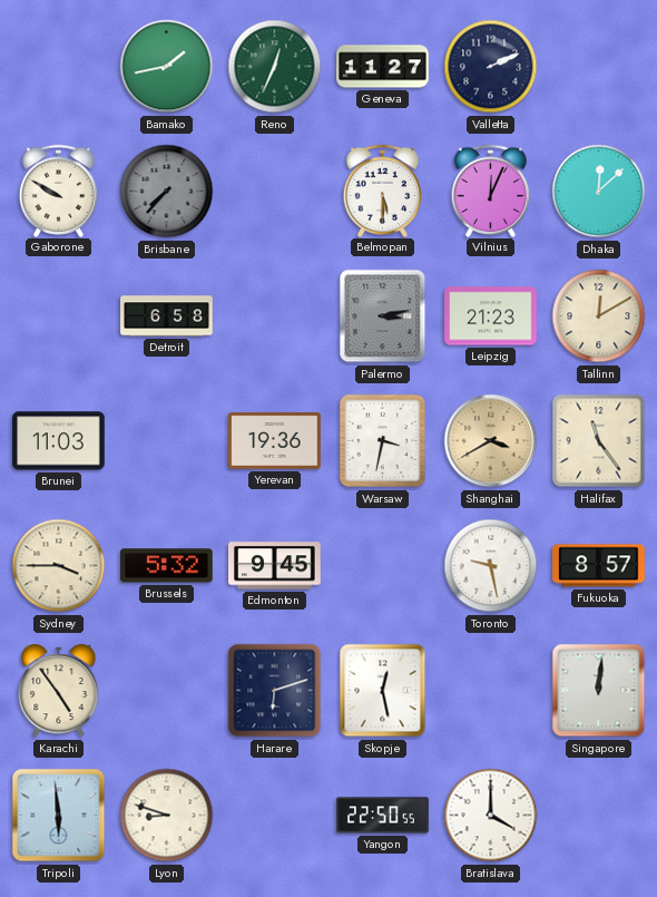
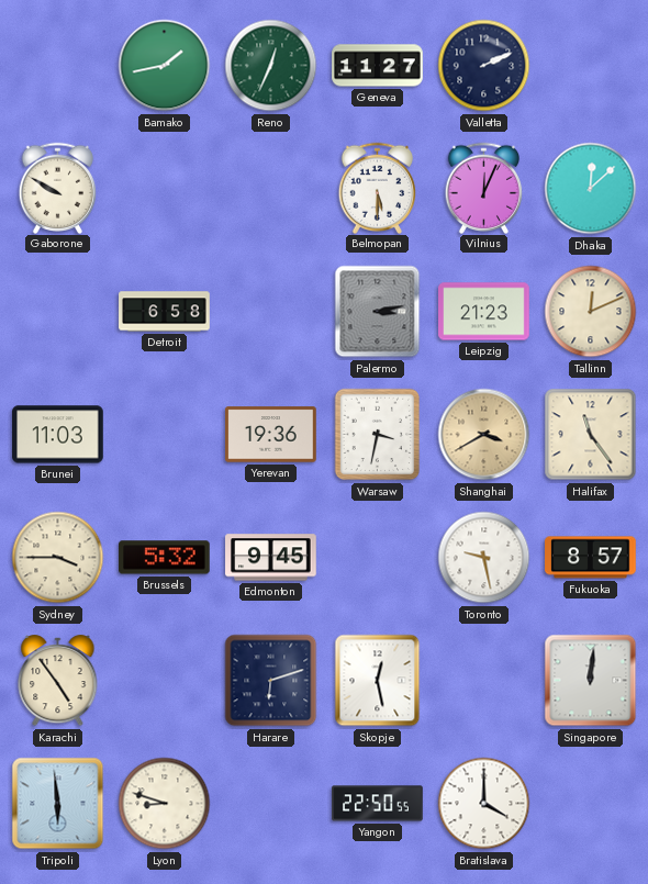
Brisbane: 7:37 -> none (167, 192)
Tallinn: 12:10 -> 12:11 (591, 312)
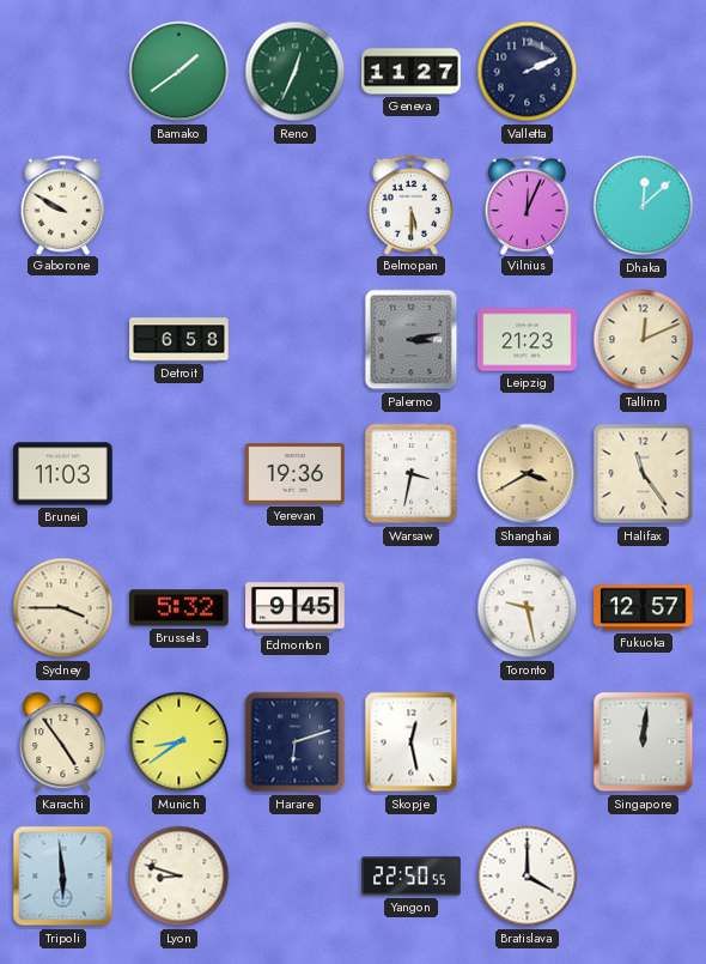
Bamako: 1:43 -> 1:39 (179, 72)
Fukuoka: 8:57 -> 12:57 (644, 608)
Munich: none -> 8:39 (179, 742)
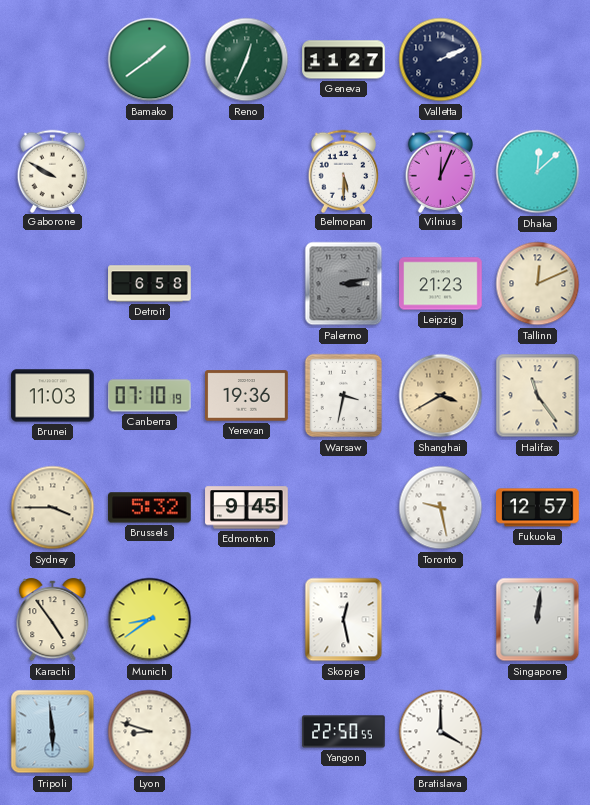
Canberra: none -> 07:10 (150, 396)
Harare: 6:12 -> none (296, 742)
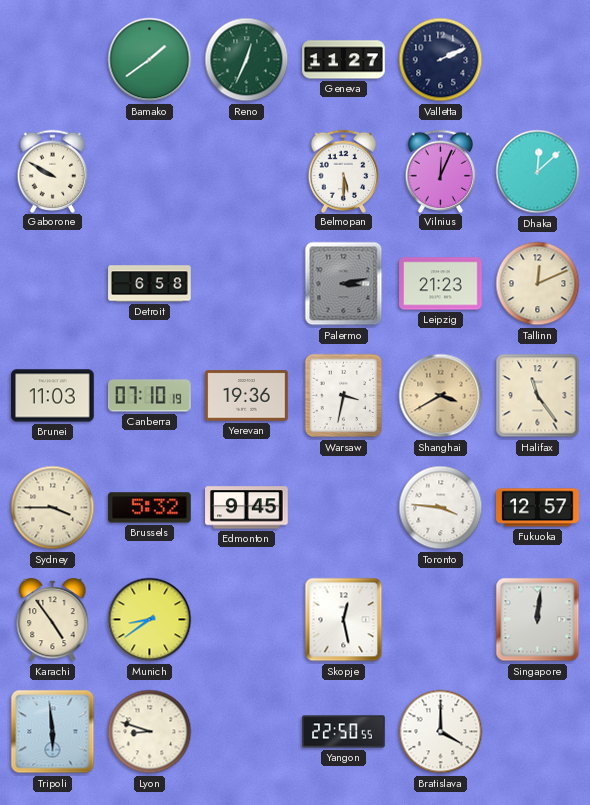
Toronto: 9:28 -> 3:46 (441, 508)
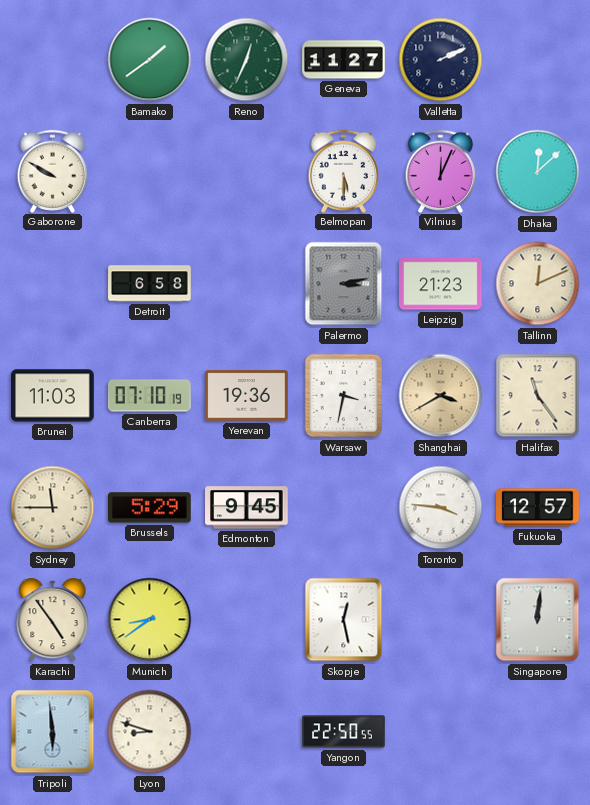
Sydney: 3:45 -> 11:45 (53, 508)
Brussels: 5:32 -> 5:29 (150, 508)
Bratislava: 4:00 -> none (441, 732)
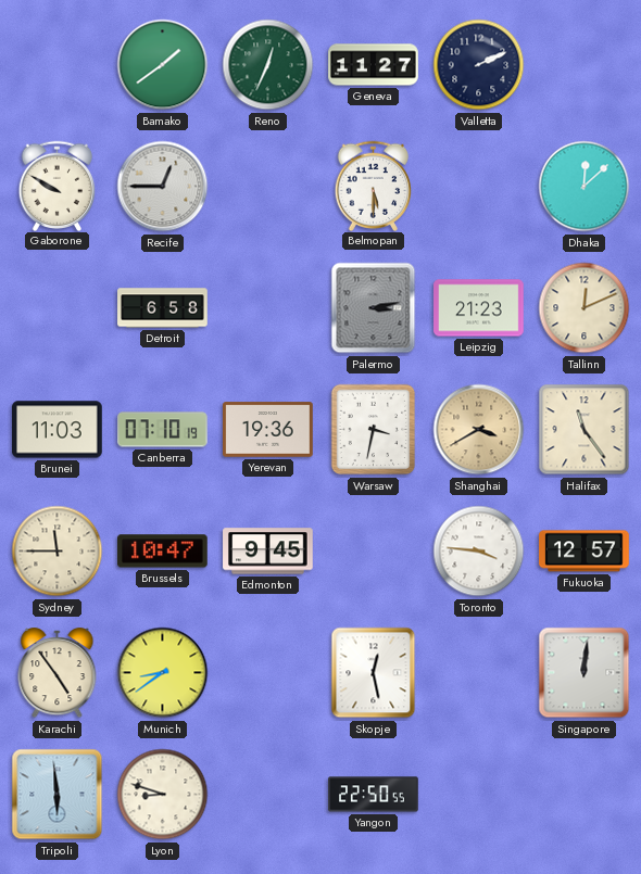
Recife: none -> 12:45 (163, 187)
Vilnius: 12:04 -> none (441, 171)
Brussels: 5:29 -> 10:47 (163, 552)
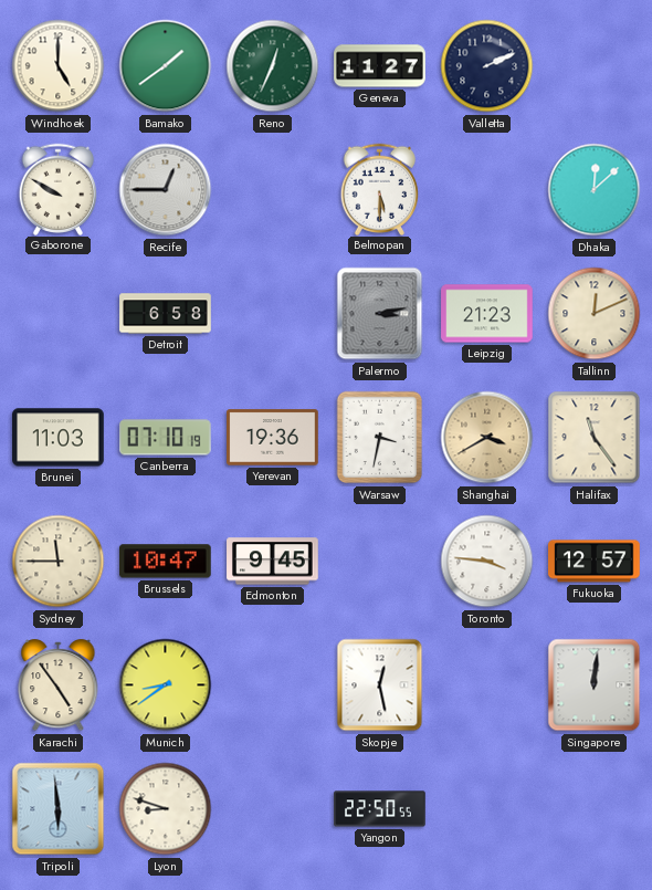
Windhoek: none -> 5:00 (59, 66)
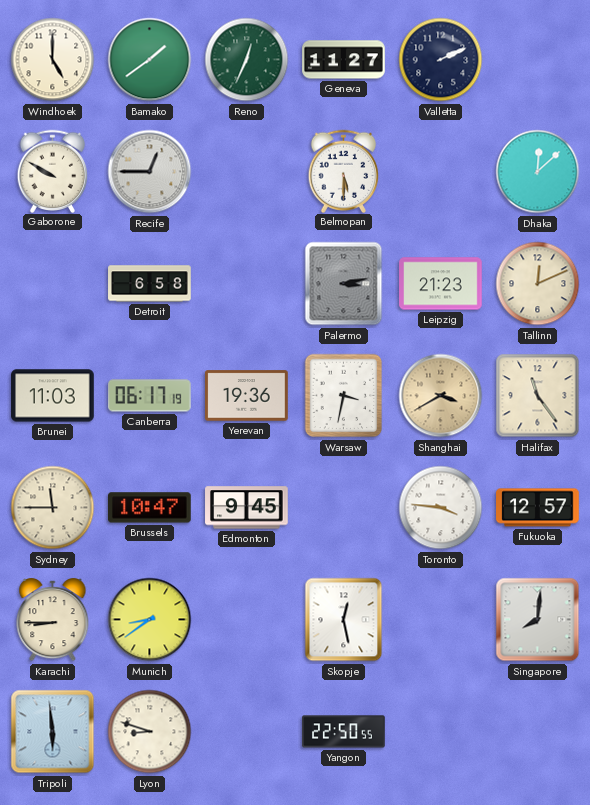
Canberra: 07:10 -> 06:17 (150, 396)
Karachi: 4:54 -> 8:45 (53, 620)
Singapore: 12:01 -> 8:01 (538, 620)
